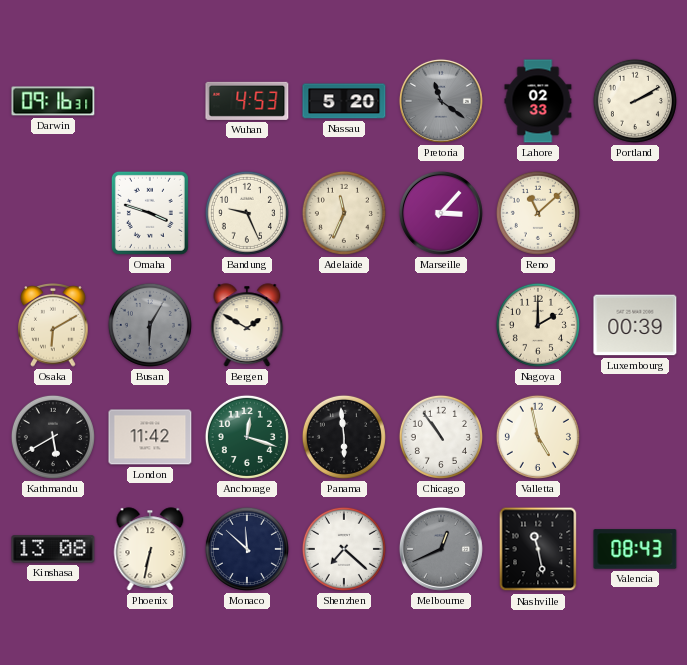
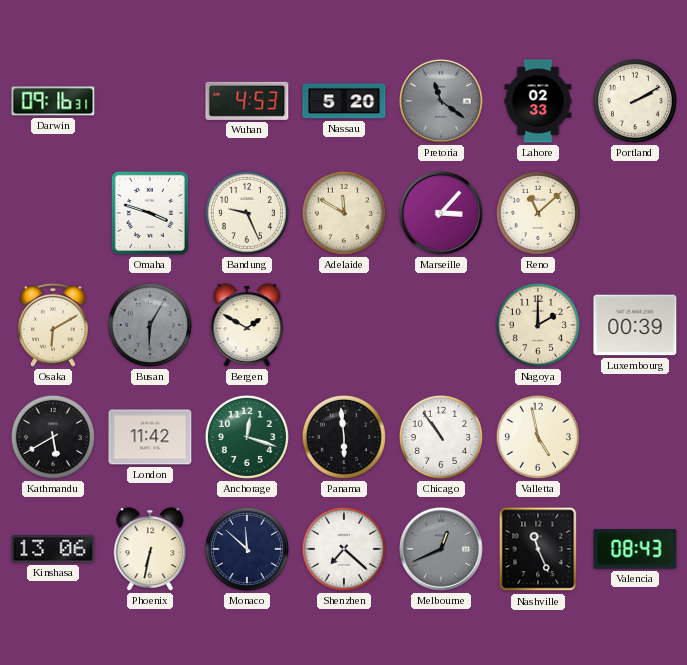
Adelaide: 11:34 -> 11:50 (344, 213)
Kinshasa: 13:08 -> 13:06 (53, 549)
Nashville: 11:28 -> 11:26 (538, 549)
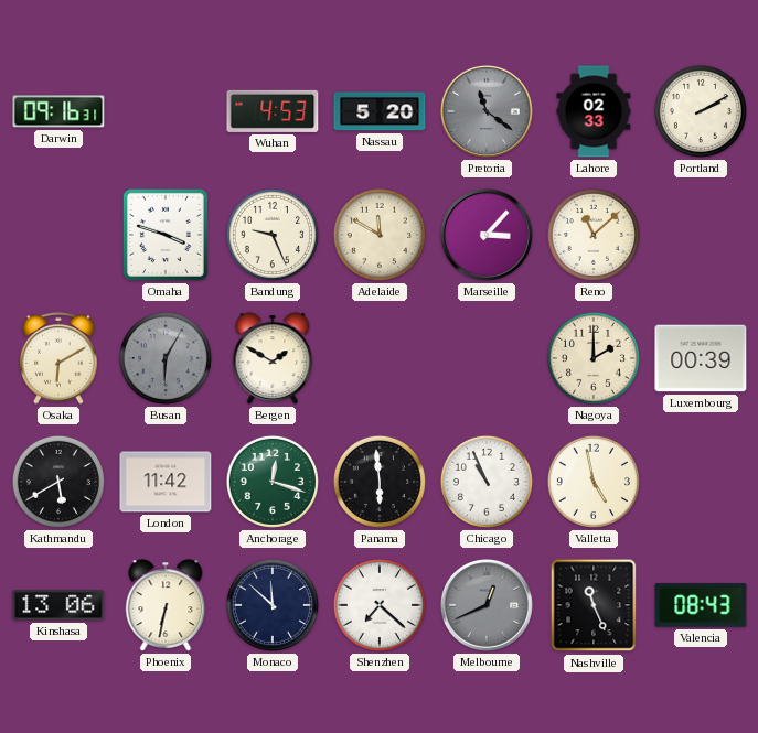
Chicago: 10:54 -> 10:56 (487, 482)
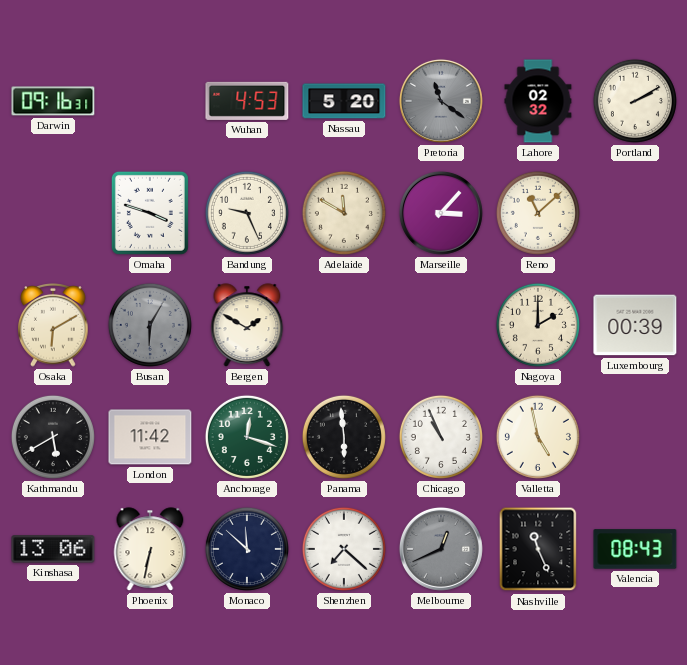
Lahore: 02:33 -> 02:32 (538, 101)
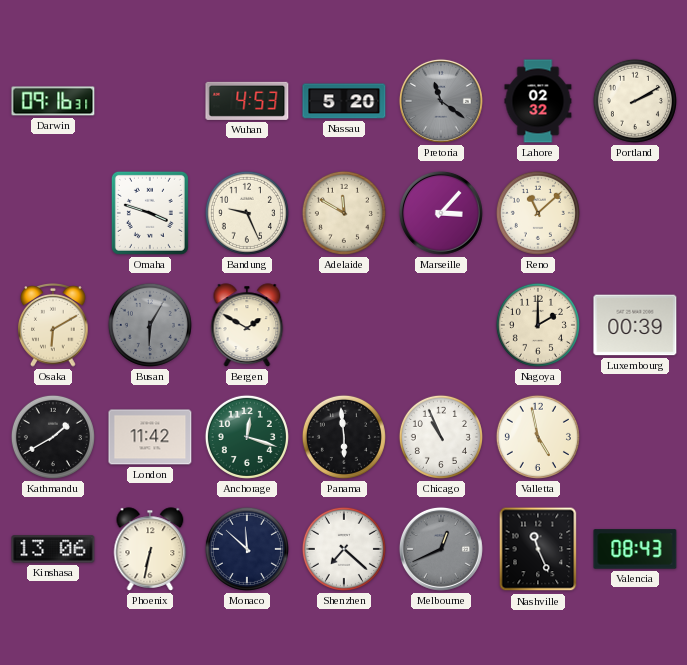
Kathmandu: 5:40 -> 1:40 (53, 437)
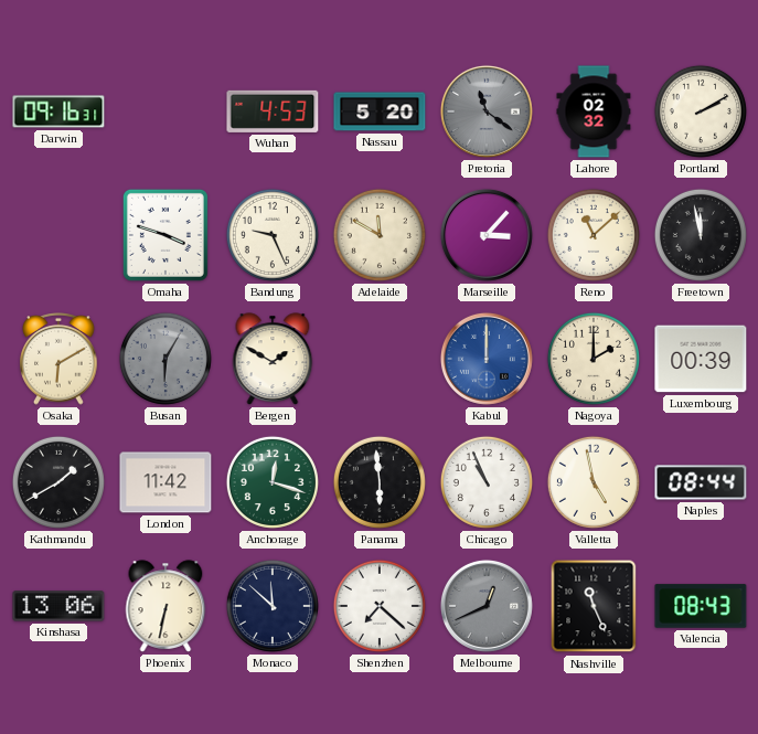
Freetown: none -> 11:58 (701, 235)
Kabul: none -> 12:00 (487, 359)
Naples: none -> 08:44 (701, 482)
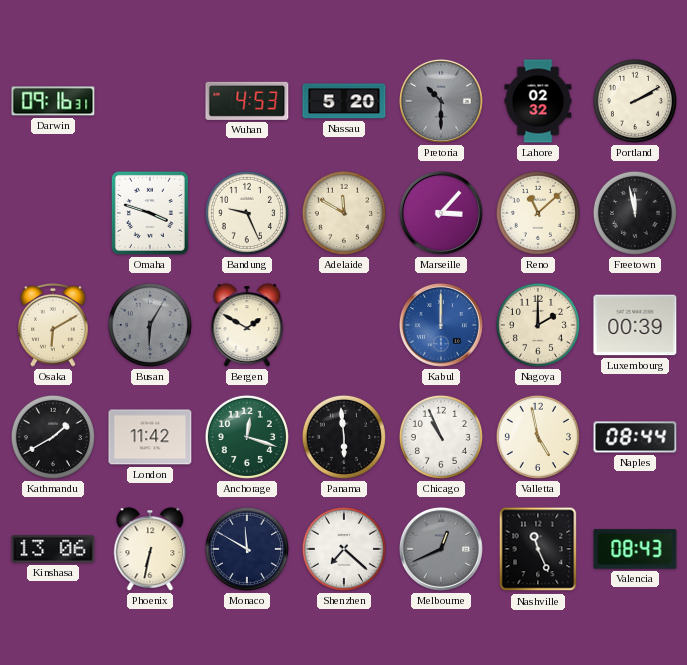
Pretoria: 11:21 -> 10:30 (441, 101)
Monaco: 11:52 -> 11:50 (247, 549)
